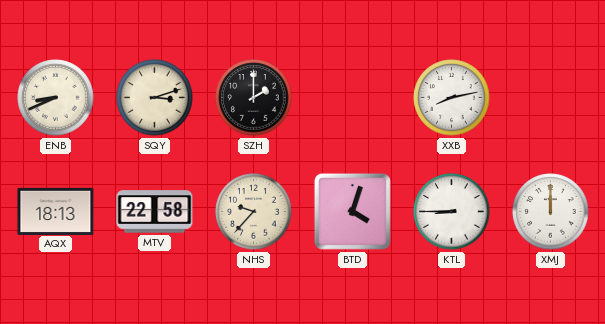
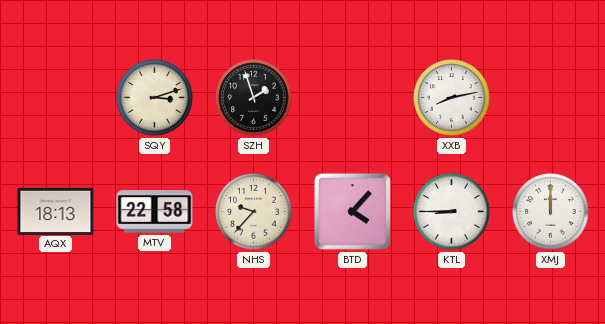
ENB: 8:41 -> none (56, 98)
SZH: 2:00 -> 1:57 (254, 98)
BTD: 4:03 -> 4:07 (352, 211)
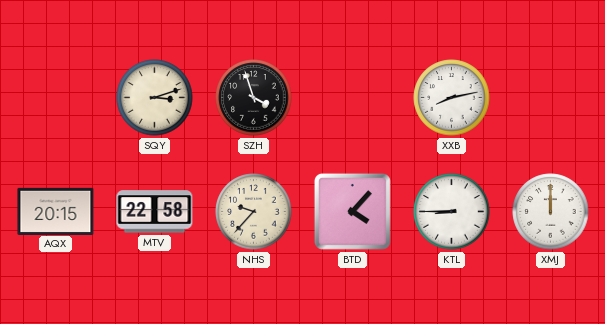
SZH: 1:57 -> 3:57 (254, 98)
AQX: 18:13 -> 20:15 (56, 211)
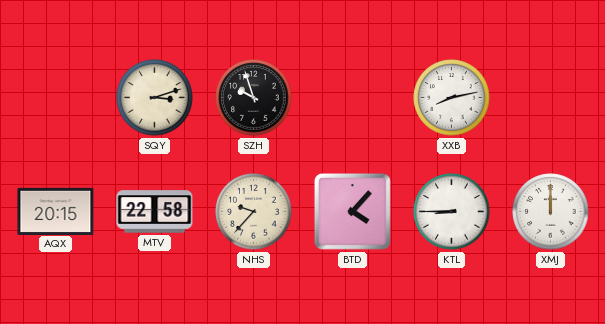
SZH: 3:57 -> 9:57 (254, 98)
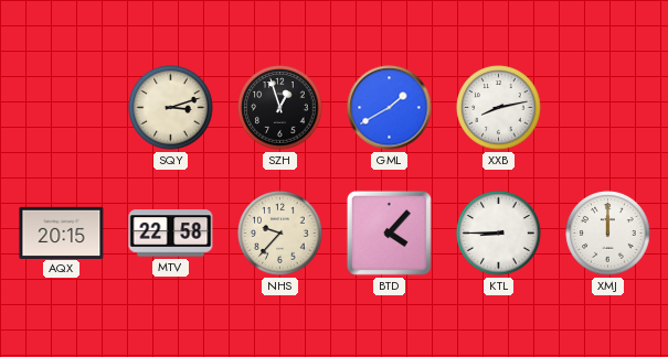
SZH: 9:57 -> 12:57 (280, 108)
GML: none -> 1:40 (390, 108)
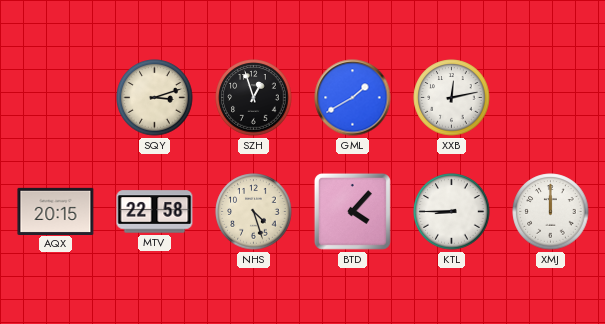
XXB: 8:13 -> 12:13 (452, 98)
NHS: 9:37 -> 4:27 (254, 212)
